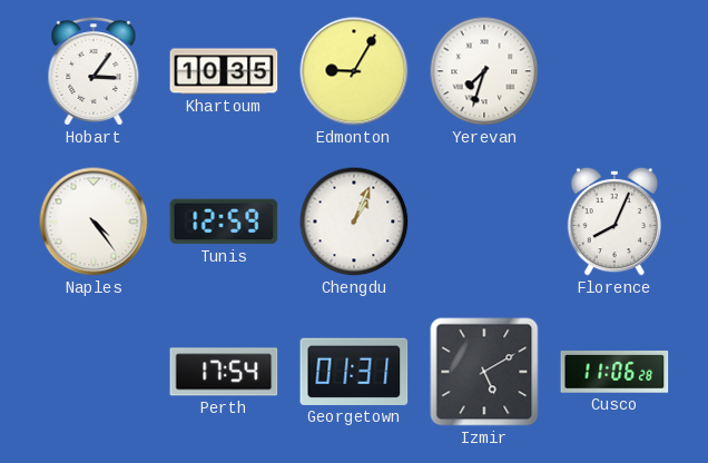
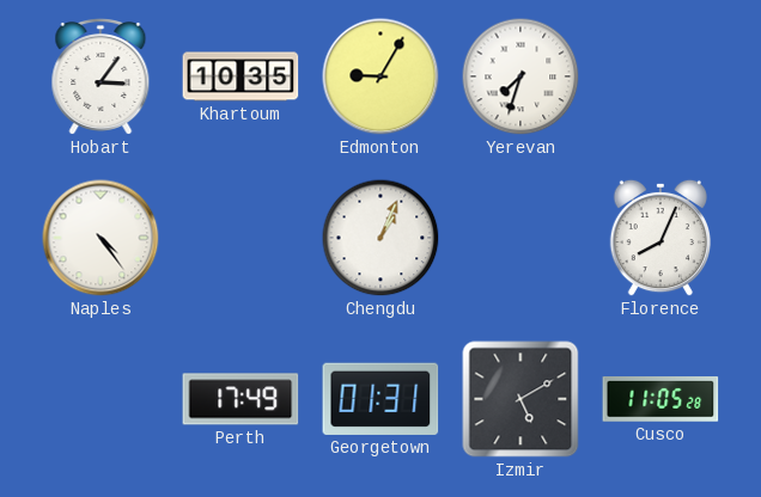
Tunis: 12:59 -> none (224, 221)
Perth: 17:54 -> 17:49 (241, 399)
Cusco: 11:06 -> 11:05 (660, 400)
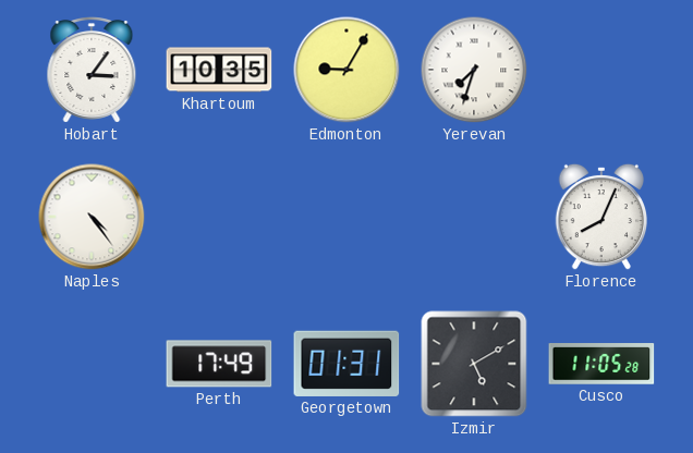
Chengdu: 1:04 -> none (380, 238)
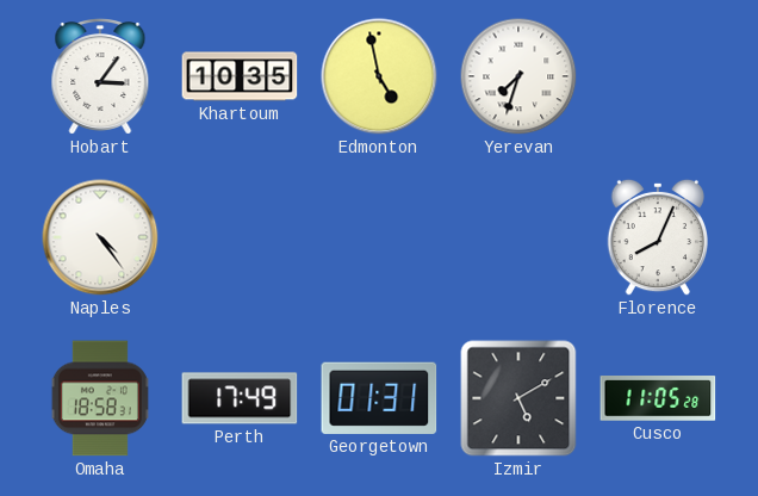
Edmonton: 9:05 -> 4:58 (379, 76)
Omaha: none -> 18:58 (100, 398)
